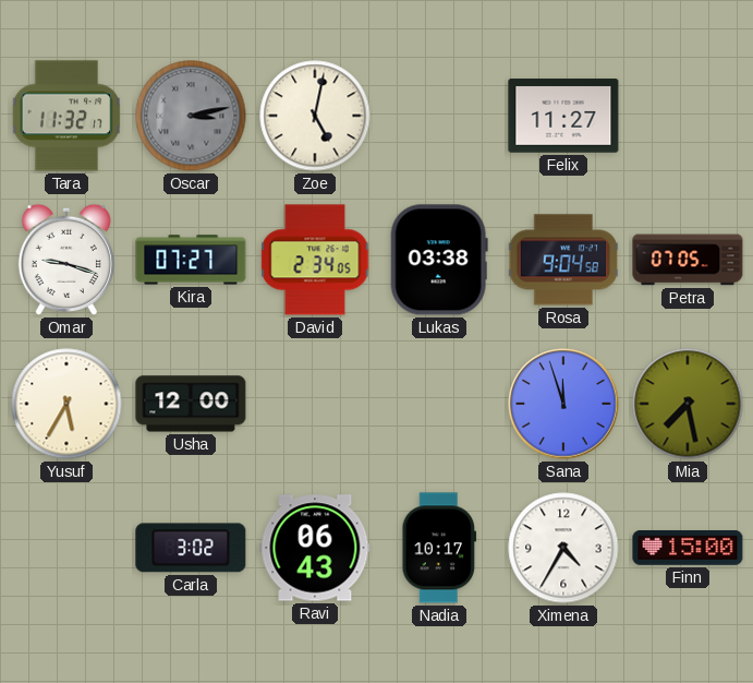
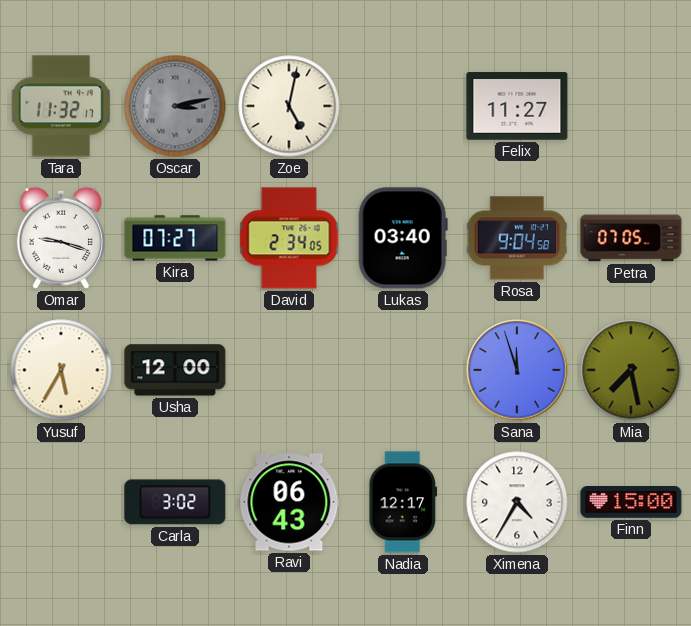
Lukas: 03:38 -> 03:40 (403, 238)
Nadia: 10:17 -> 12:17 (403, 502)
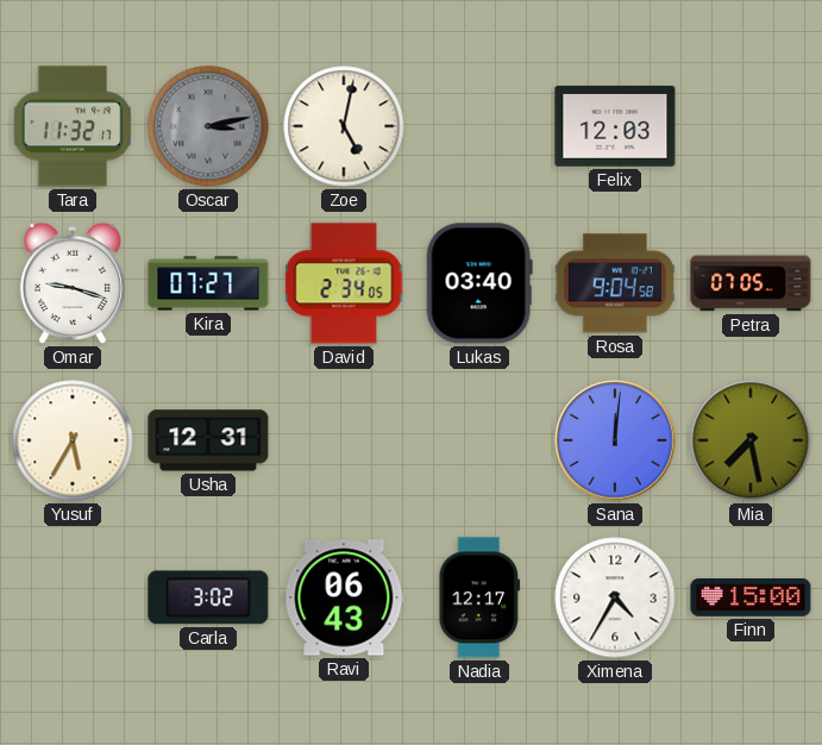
Felix: 11:27 -> 12:03 (615, 126)
Usha: 12:00 -> 12:31 (208, 440)
Sana: 11:57 -> 12:01 (615, 440)
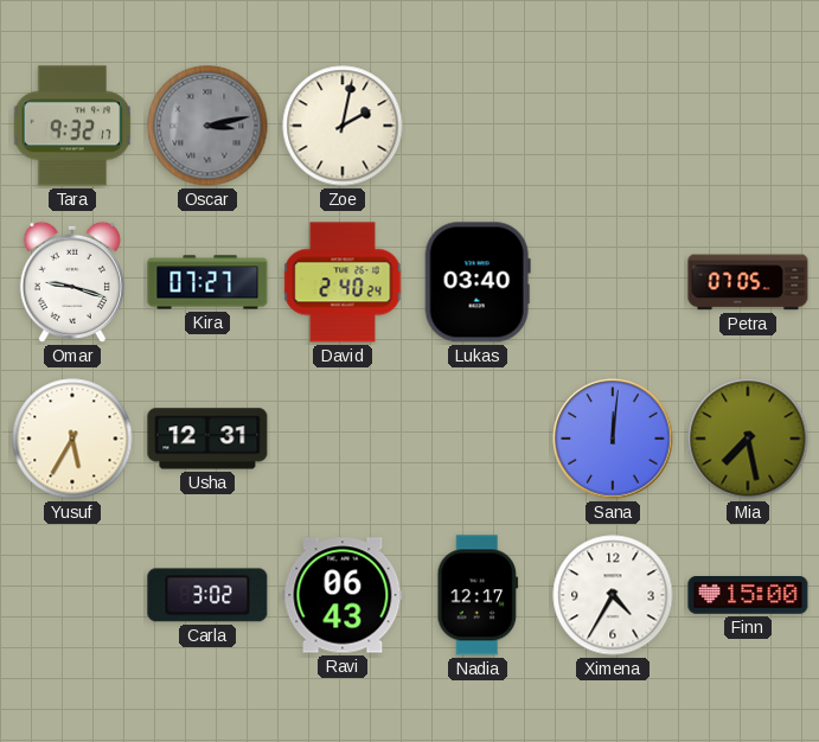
Tara: 11:32 -> 9:32 (72, 126)
Zoe: 5:02 -> 2:02 (343, 126)
Felix: 12:03 -> none (615, 126)
David: 2:34 -> 2:40 (343, 282)
Rosa: 9:04 -> none (615, 283)
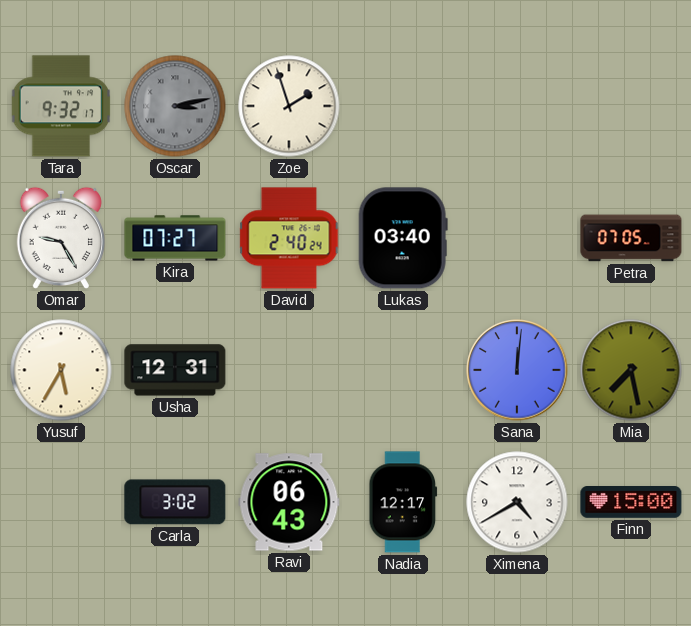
Zoe: 2:02 -> 1:57 (289, 106)
Omar: 9:18 -> 9:25 (61, 238)
Ximena: 4:35 -> 4:40 (517, 502)
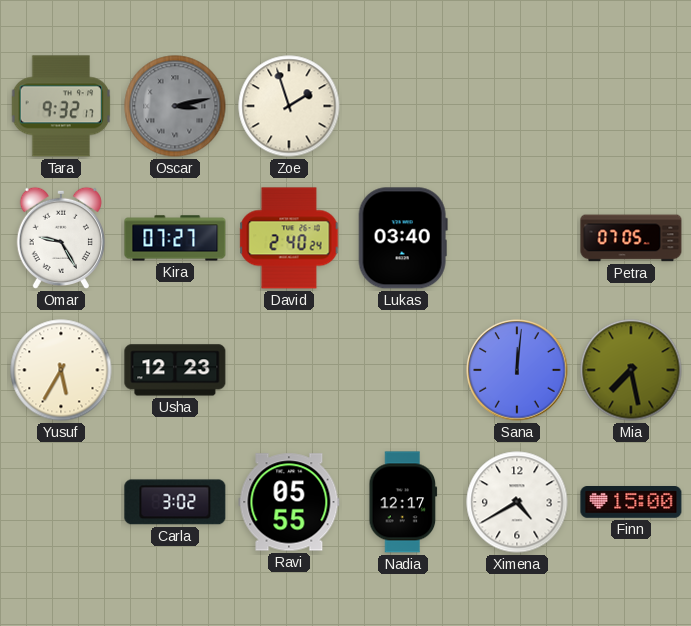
Usha: 12:31 -> 12:23 (175, 370)
Ravi: 06:43 -> 05:55 (289, 502)
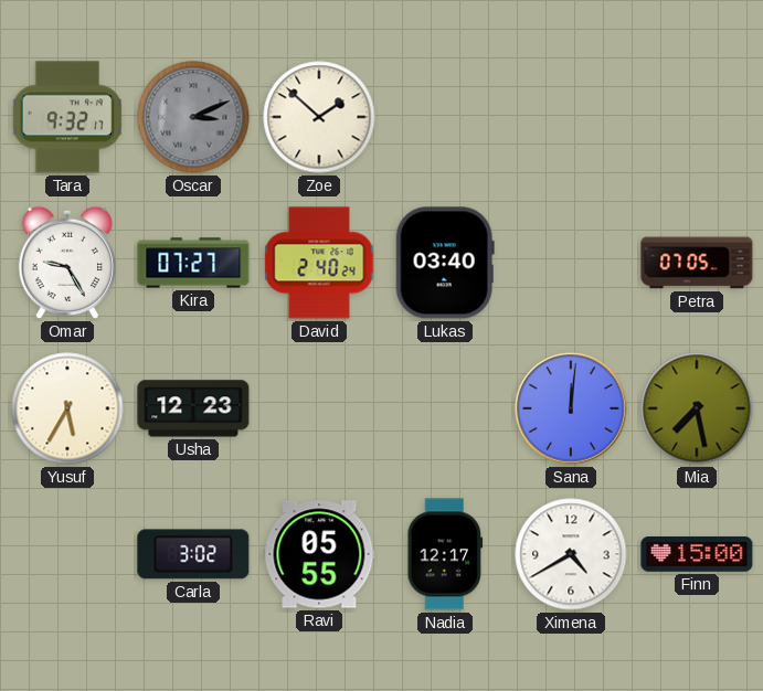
Oscar: 3:13 -> 3:11 (193, 117)
Zoe: 1:57 -> 1:52 (319, 117)
